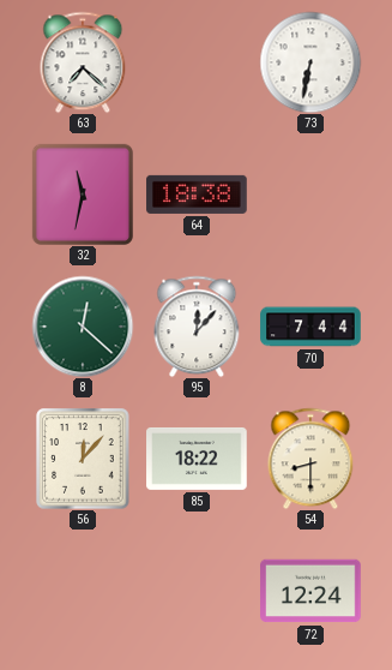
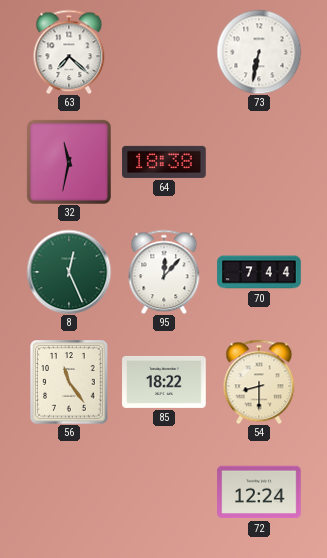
8: 12:22 -> 12:26 (69, 272)
56: 12:07 -> 11:24 (69, 382)
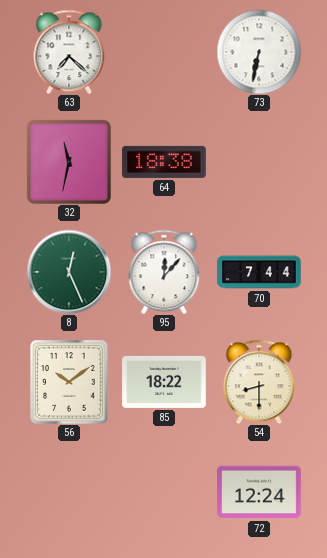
56: 11:24 -> 10:09 (69, 382)
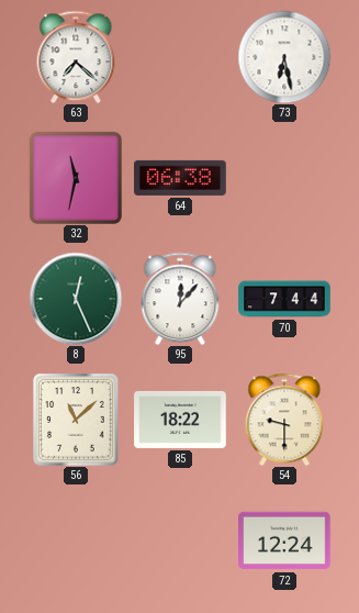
73: 6:32 -> 6:28 (284, 57)
64: 18:38 -> 06:38 (180, 178)
56: 10:09 -> 11:08 (76, 420)
54: 8:30 -> 9:30 (284, 420)
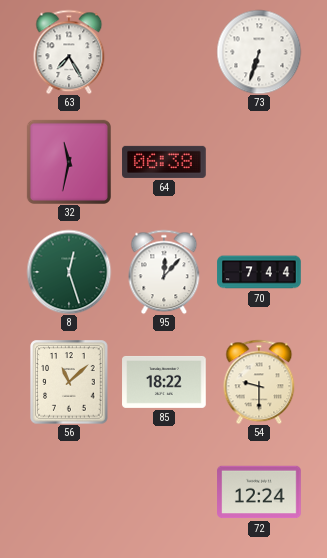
63: 7:22 -> 7:25 (69, 52)
73: 6:28 -> 6:33 (259, 52)
8: 12:26 -> 12:27 (69, 272)
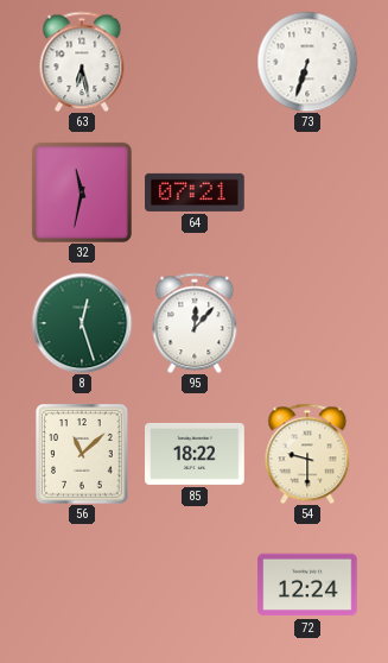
63: 7:25 -> 6:28 (82, 62)
64: 06:38 -> 07:21 (195, 192)
70: 7:44 -> none (259, 272)
